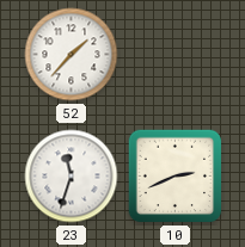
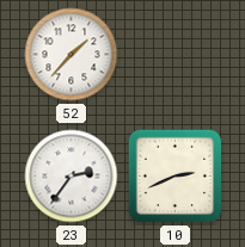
23: 11:33 -> 2:36 (72, 177)
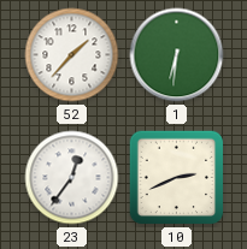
1: none -> 6:31 (177, 55)
23: 2:36 -> 12:36 (72, 178)
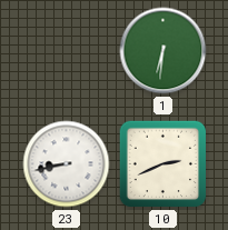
52: 1:37 -> none (72, 55)
23: 12:36 -> 8:43 (67, 164)
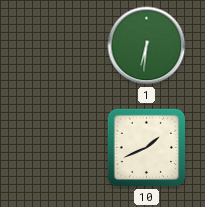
23: 8:43 -> none (67, 164)
10: 2:41 -> 1:41 (147, 148)
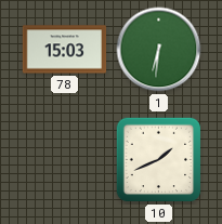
78: none -> 15:03 (65, 50)
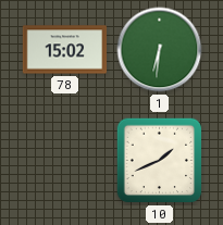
78: 15:03 -> 15:02 (65, 50)
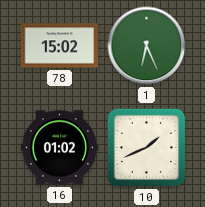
1: 6:31 -> 6:26 (147, 46)
16: none -> 01:02 (60, 148)
